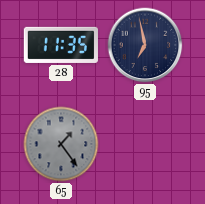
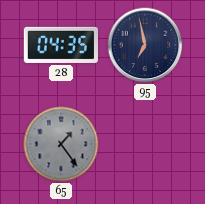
28: 11:35 -> 04:35 (61, 45)
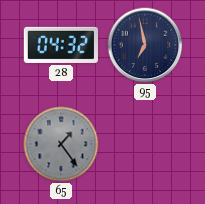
28: 04:35 -> 04:32 (61, 45)
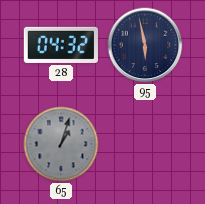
95: 6:58 -> 5:58 (145, 45)
65: 1:24 -> 1:03 (61, 144)
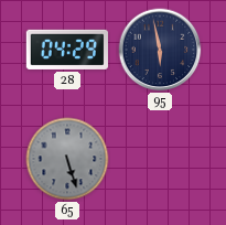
28: 04:32 -> 04:29 (67, 50)
65: 1:03 -> 5:27 (67, 159)
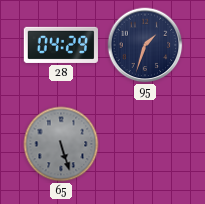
95: 5:58 -> 1:33 (145, 45)
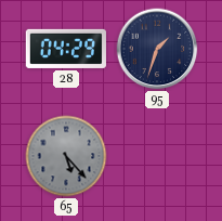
65: 5:27 -> 5:23 (66, 156)
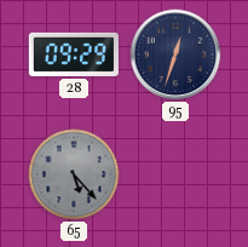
28: 04:29 -> 09:29 (74, 54)
95: 1:33 -> 12:33 (175, 54)
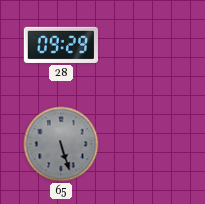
95: 12:33 -> none (175, 54)
65: 5:23 -> 5:27 (61, 144)
